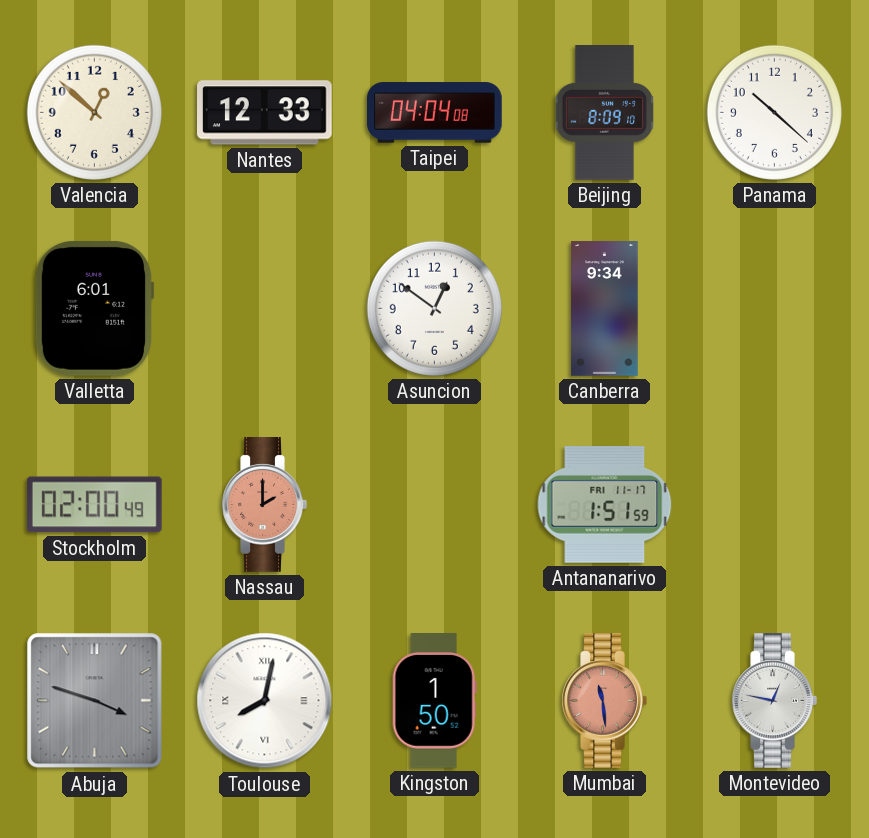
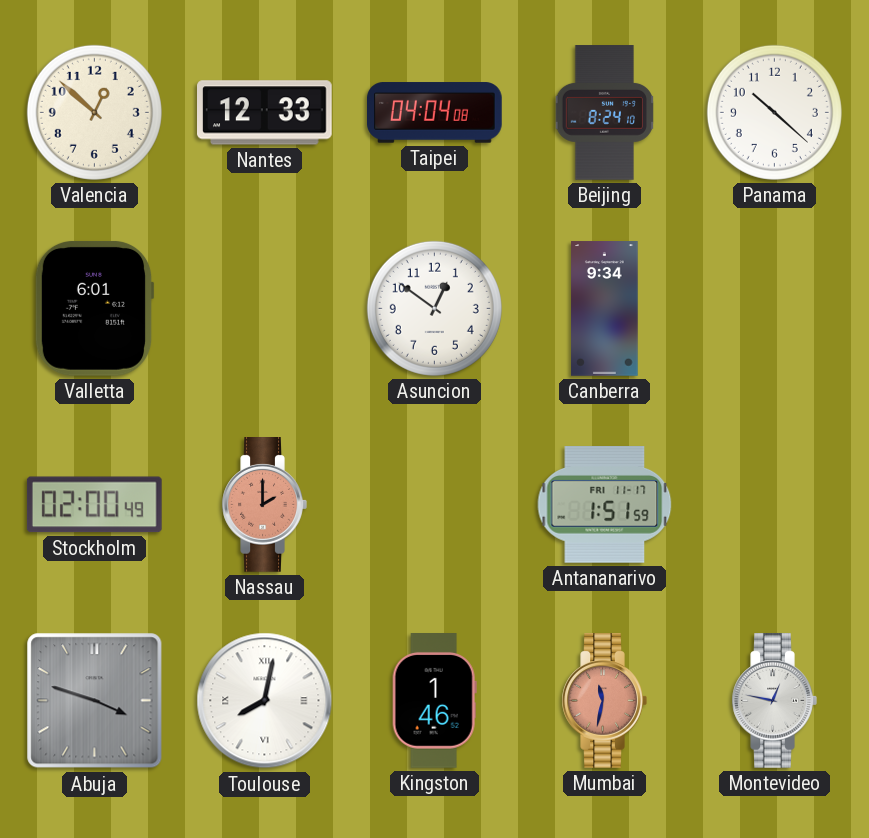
Beijing: 8:09 -> 8:24 (604, 113)
Kingston: 1:50 -> 1:46 (434, 701)
Mumbai: 11:29 -> 11:32 (604, 701)
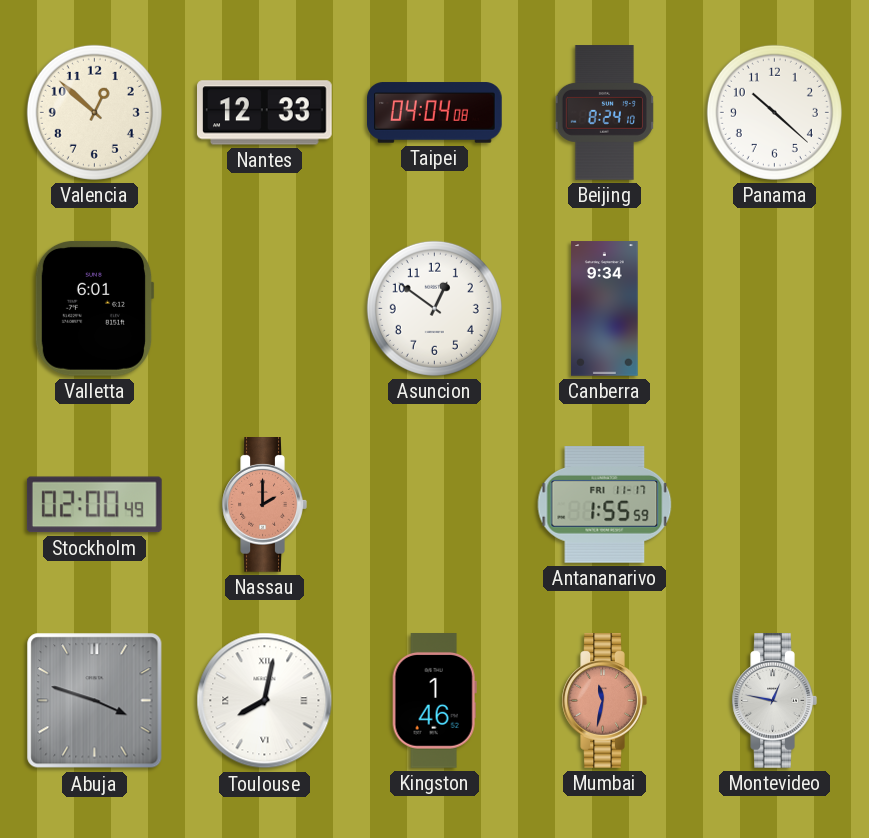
Antananarivo: 1:51 -> 1:55 (605, 505)
